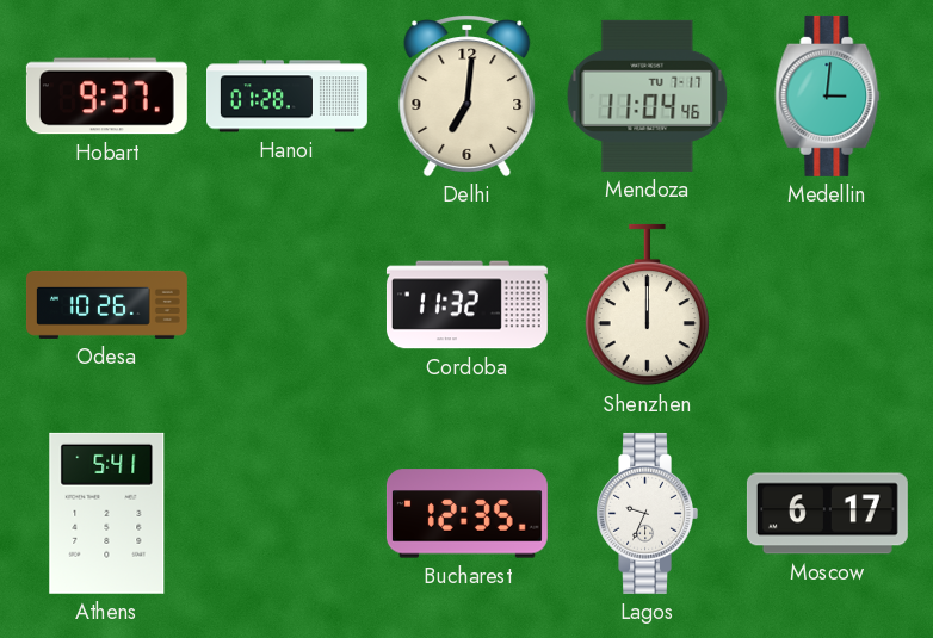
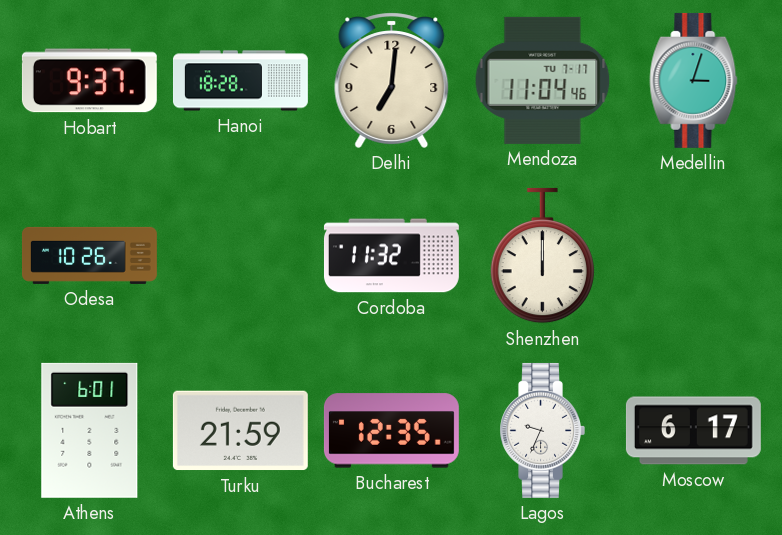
Hanoi: 01:28 -> 18:28 (241, 81)
Medellin: 3:01 -> 3:03 (694, 80)
Athens: 5:41 -> 6:01 (90, 430)
Turku: none -> 21:59 (240, 431)
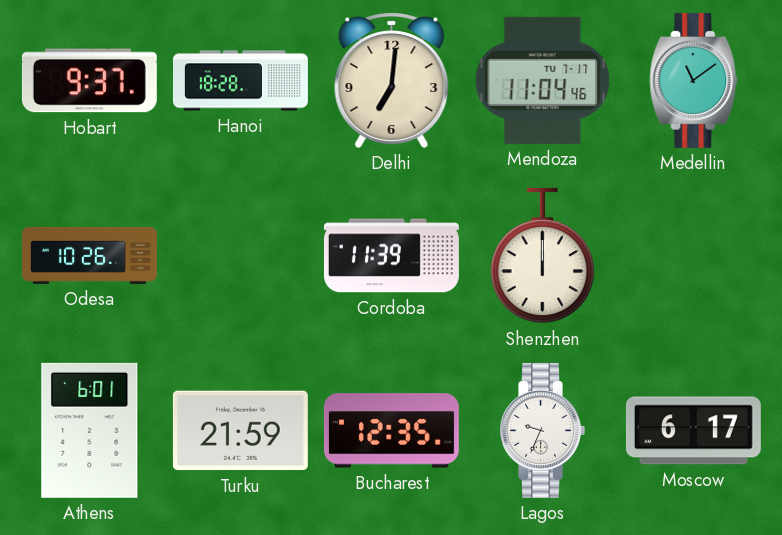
Medellin: 3:03 -> 11:09 (694, 80)
Cordoba: 11:32 -> 11:39 (391, 256)
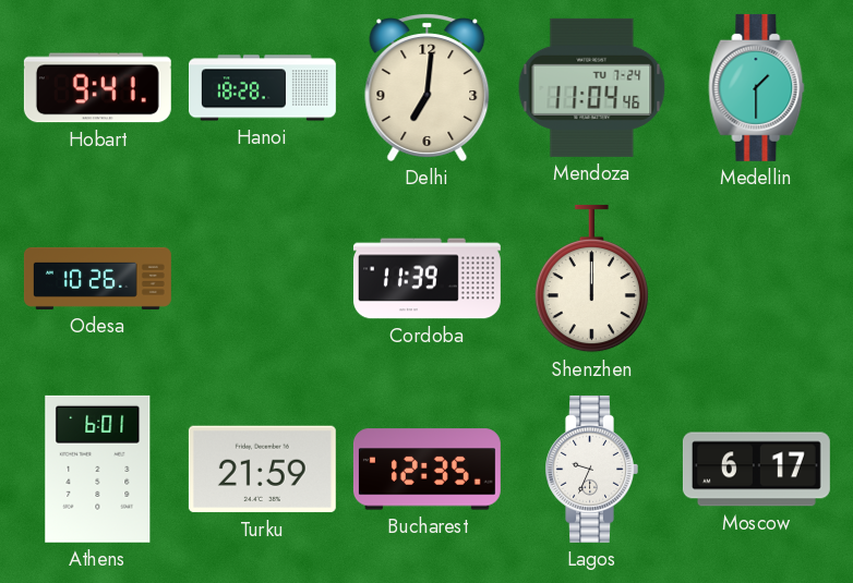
Hobart: 9:37 -> 9:41 (97, 88)
Mendoza date: TU 7-17 -> TU 7-24 (592, 87)
Medellin: 11:09 -> 1:30 (757, 87)
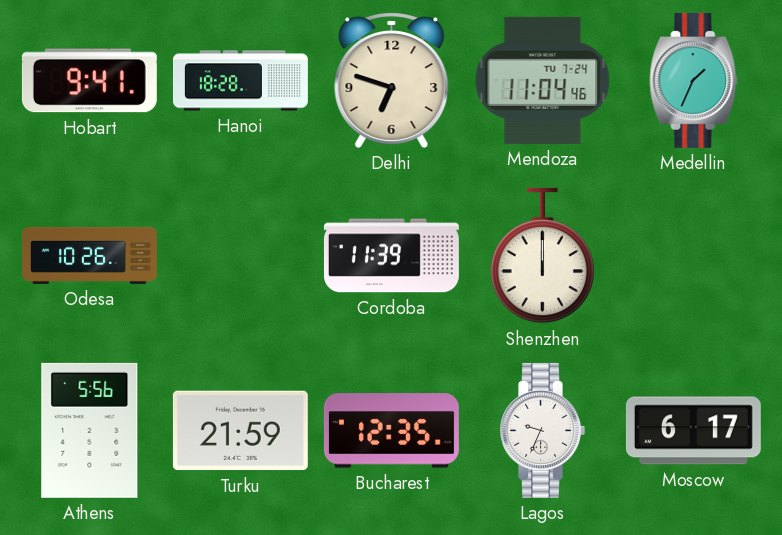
Delhi: 7:01 -> 6:48 (392, 80)
Medellin: 1:30 -> 1:34 (694, 80)
Athens: 6:01 -> 5:56 (90, 430)
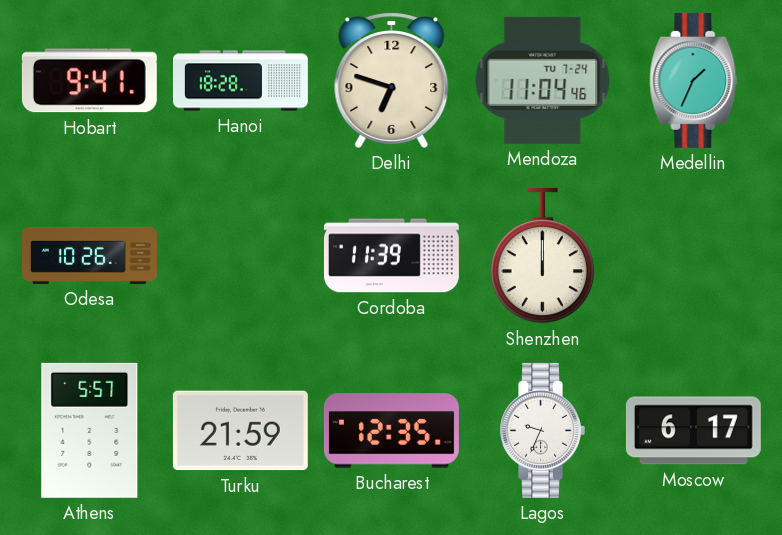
Athens: 5:56 -> 5:57 (90, 430)
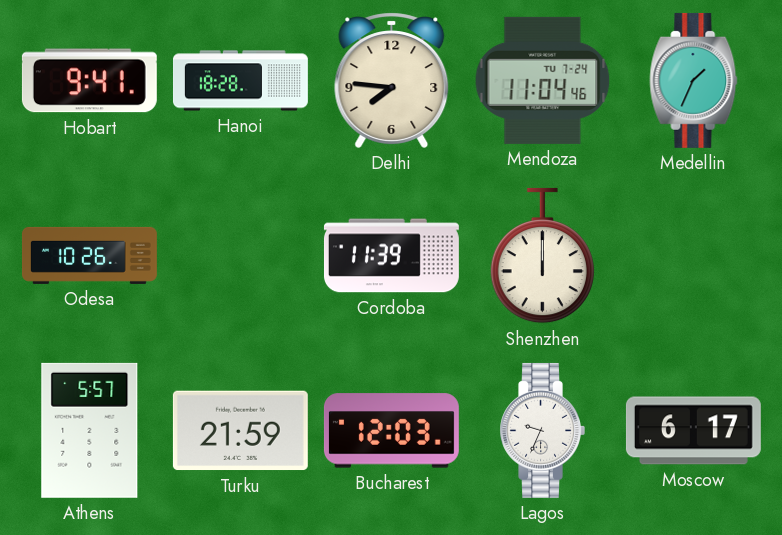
Delhi: 6:48 -> 7:46 (392, 80)
Bucharest: 12:35 -> 12:03 (391, 431)
